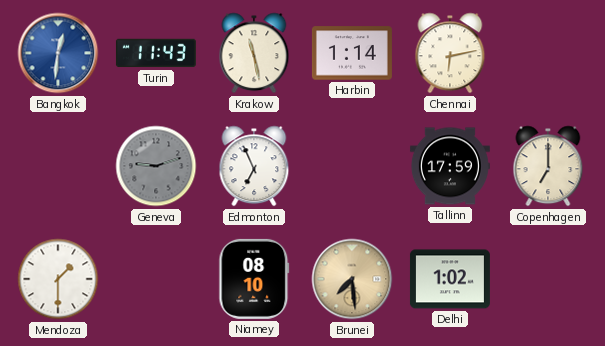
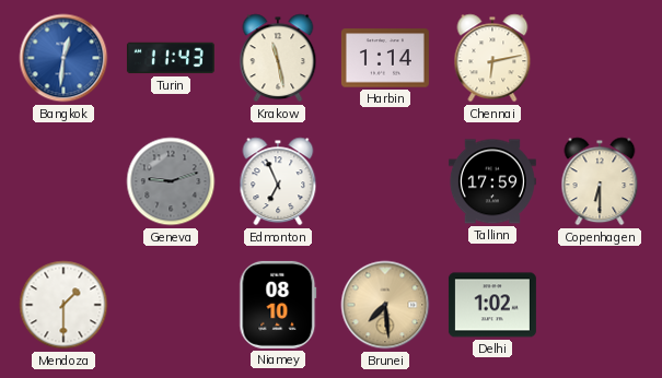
Copenhagen: 7:00 -> 6:30 (600, 181)
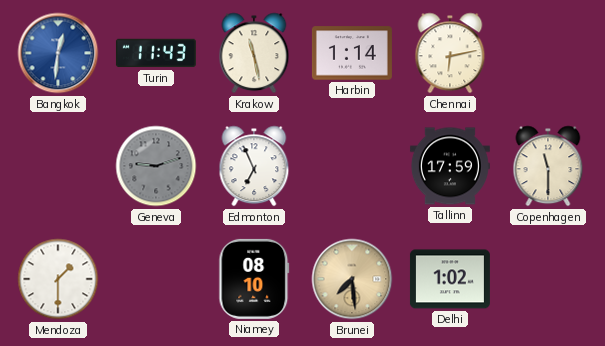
Copenhagen: 6:30 -> 11:30 (548, 166)
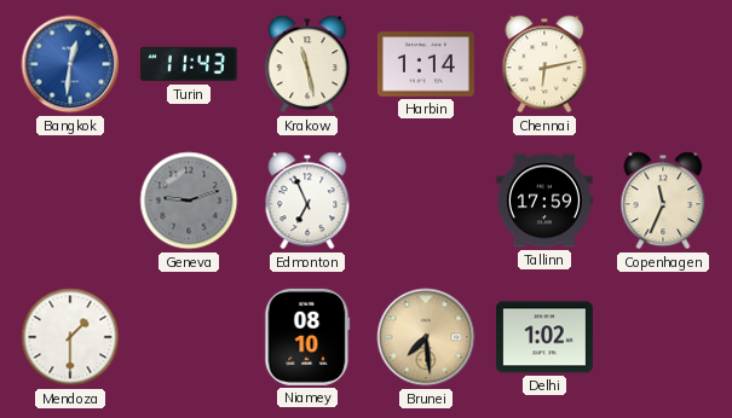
Copenhagen: 11:30 -> 11:34 (663, 201)
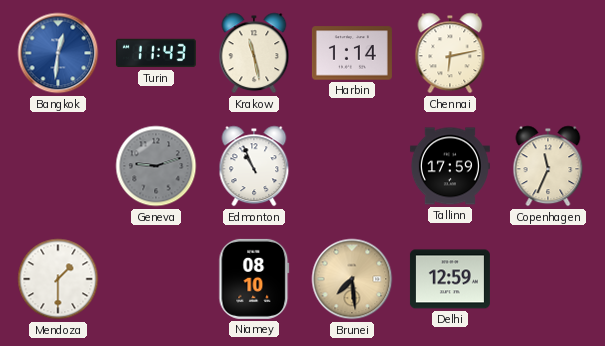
Edmonton: 6:56 -> 10:56 (254, 166)
Delhi: 1:02 -> 12:59 (450, 279)
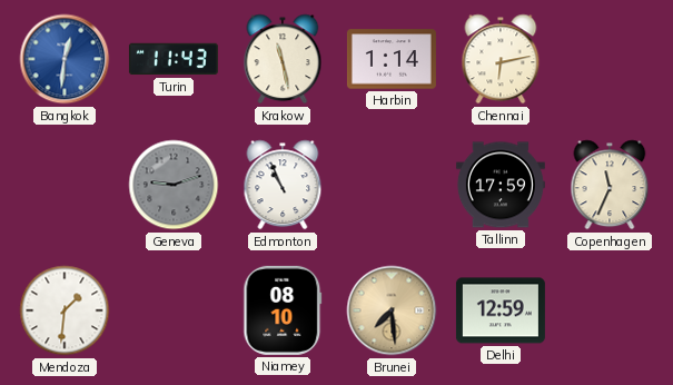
Mendoza: 1:30 -> 1:31 (65, 310)
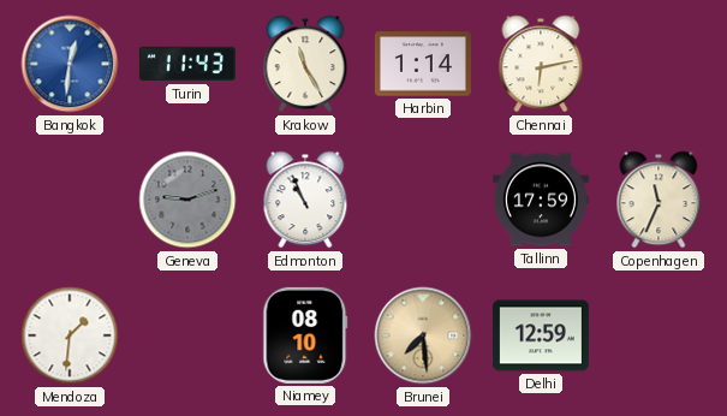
Krakow: 11:28 -> 11:25 (305, 64)
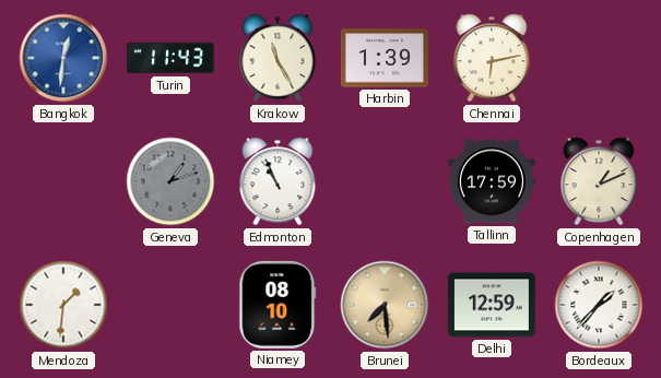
Harbin: 1:14 -> 1:39 (385, 58)
Geneva: 9:12 -> 1:12 (170, 181)
Copenhagen: 11:34 -> 1:11 (599, 181)
Bordeaux: none -> 1:37 (599, 305)
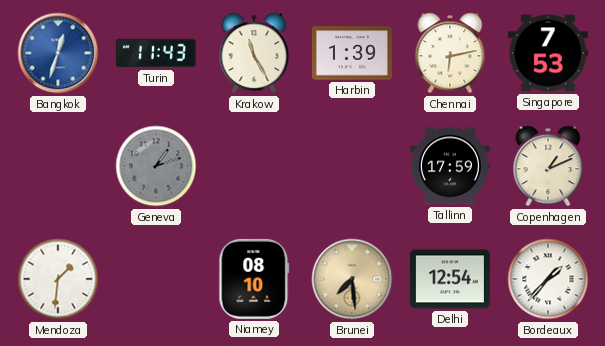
Bangkok: 12:31 -> 12:33 (58, 53)
Singapore: none -> 7:53 (548, 53)
Edmonton: 10:56 -> none (278, 181)
Delhi: 12:59 -> 12:54 (450, 279)
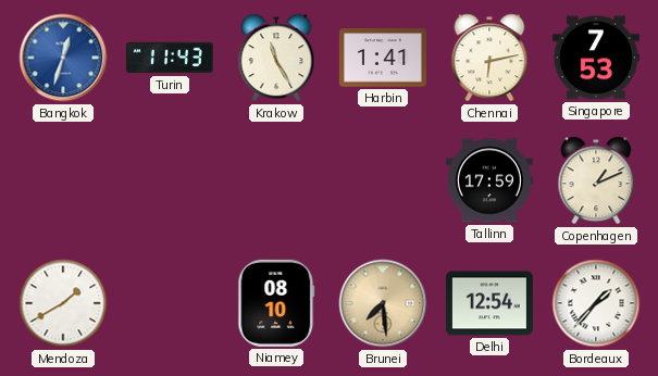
Harbin: 1:39 -> 1:41 (383, 58)
Geneva: 1:12 -> none (156, 166)
Mendoza: 1:31 -> 1:40 (63, 303)
